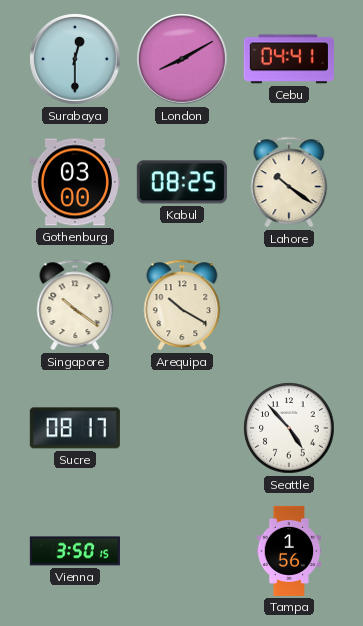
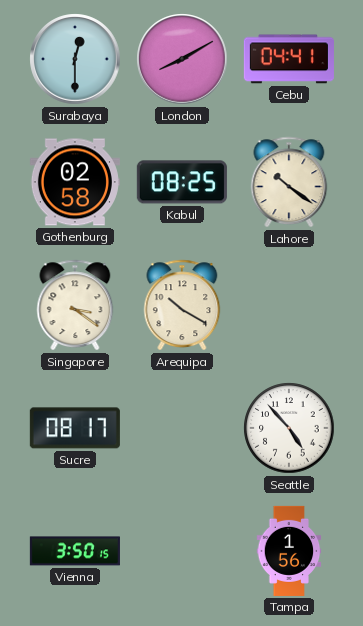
Gothenburg: 03:00 -> 02:58 (75, 182)
Singapore: 10:21 -> 3:21 (75, 305)
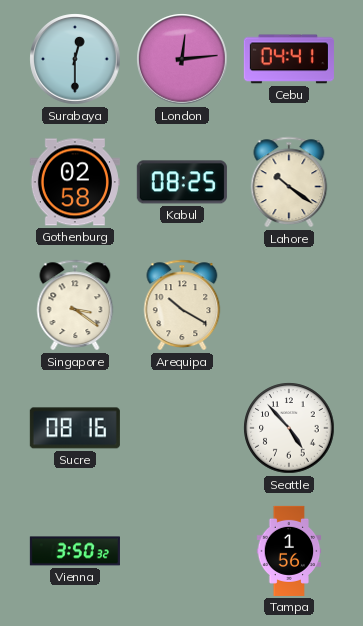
London: 8:10 -> 12:14 (182, 59)
Sucre: 08:17 -> 08:16 (75, 428)
Vienna: 3:50:15 -> 3:50:32 (75, 551)
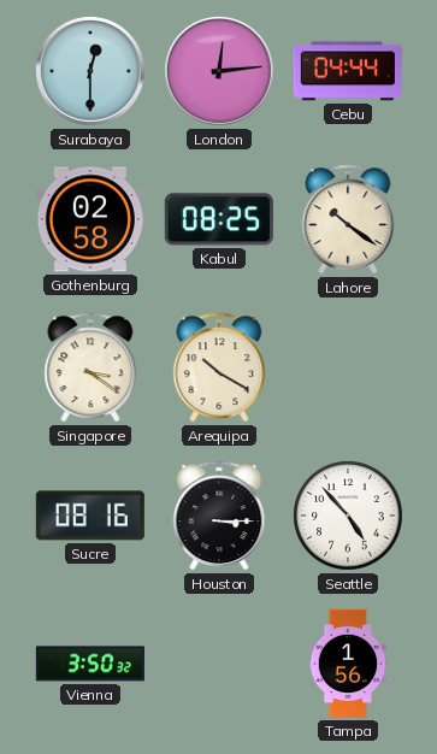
Cebu: 04:41 -> 04:44 (348, 71)
Houston: none -> 3:15 (219, 516)
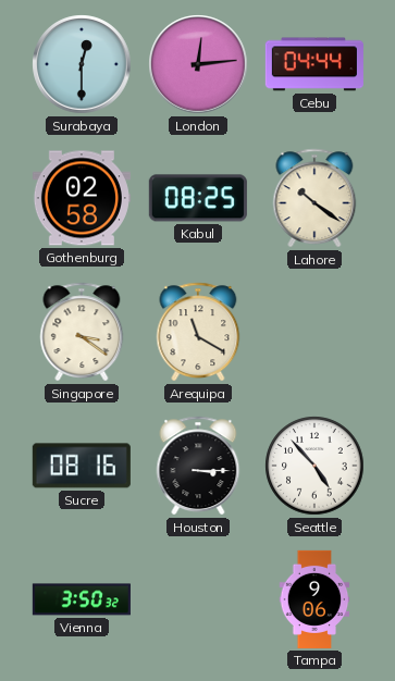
Arequipa: 10:20 -> 11:20 (198, 332)
Tampa: 1:56 -> 9:06 (314, 599)
